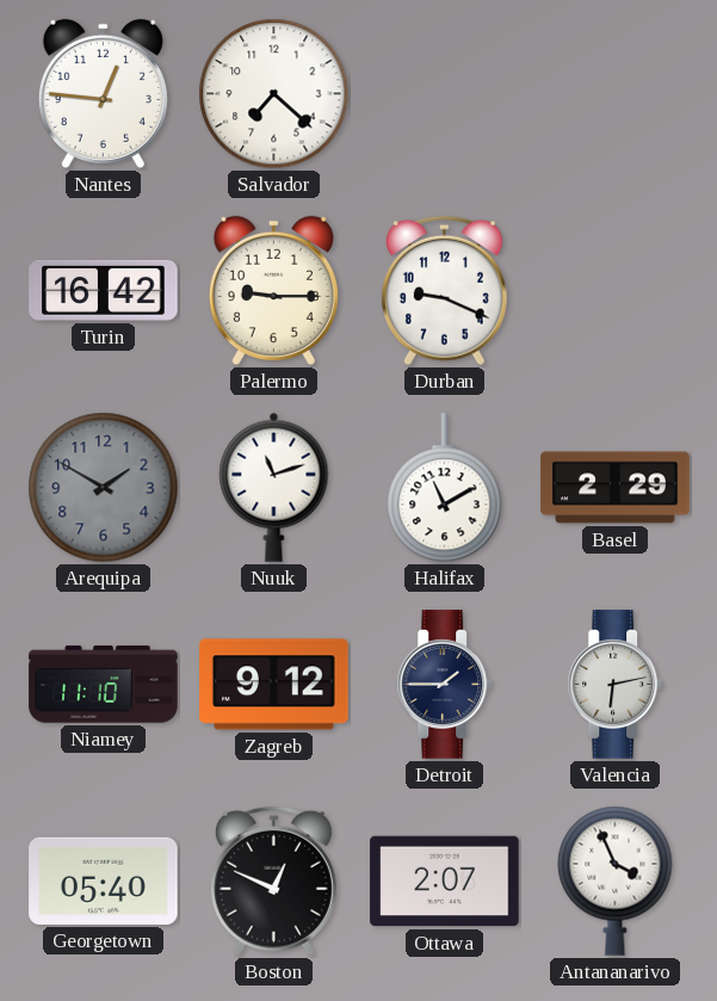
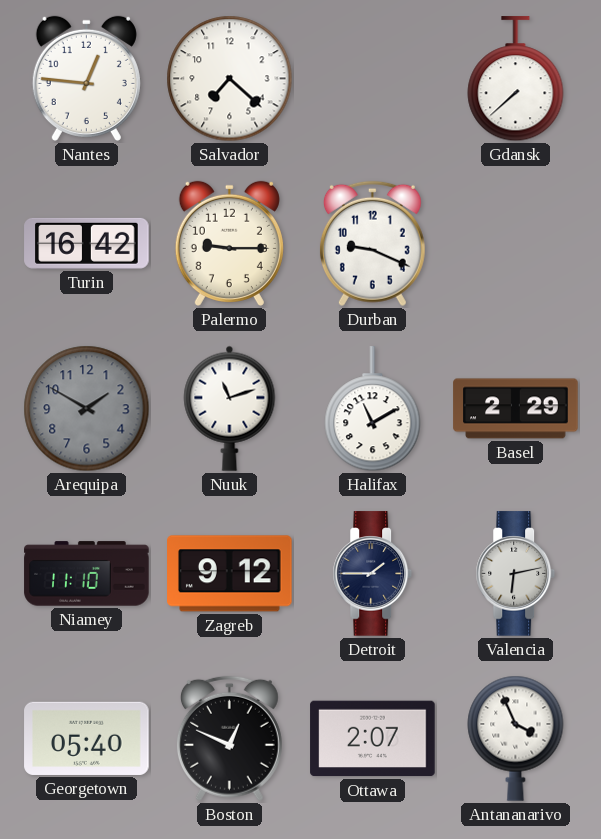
Gdansk: none -> 7:38 (516, 79)
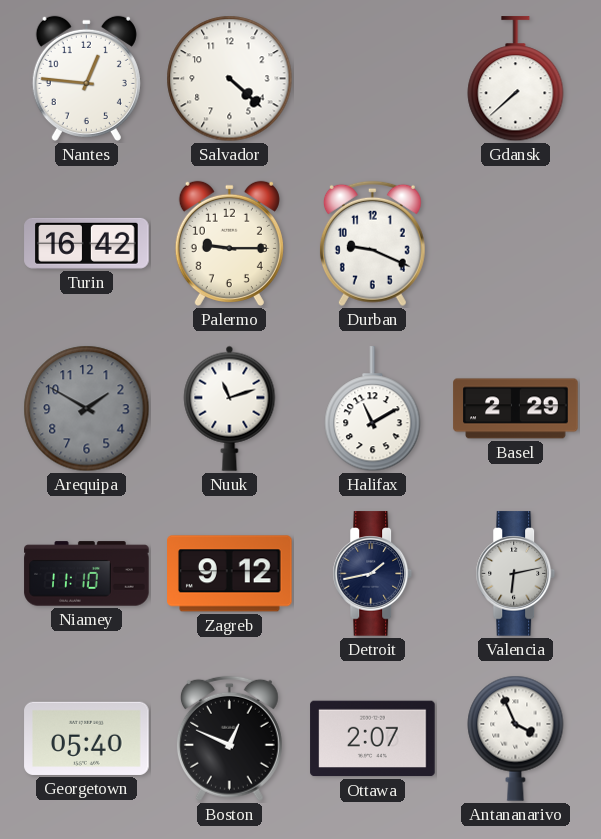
Salvador: 7:22 -> 4:22 (230, 79)
Detroit: 1:45 -> 1:43 (373, 574)
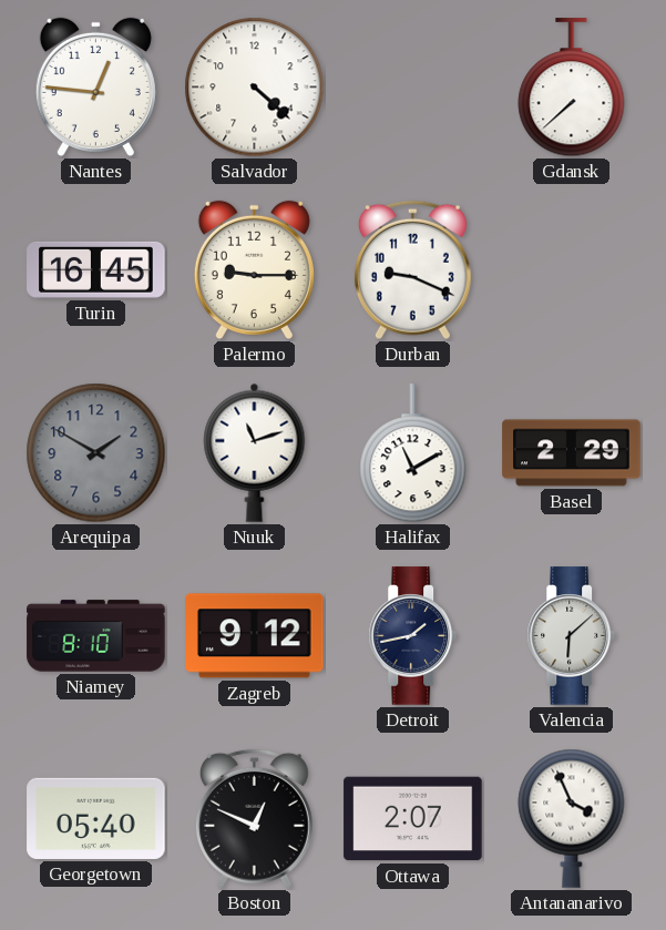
Turin: 16:42 -> 16:45 (96, 269)
Niamey: 11:10 -> 8:10 (96, 636)
Valencia: 6:13 -> 6:08 (572, 636)
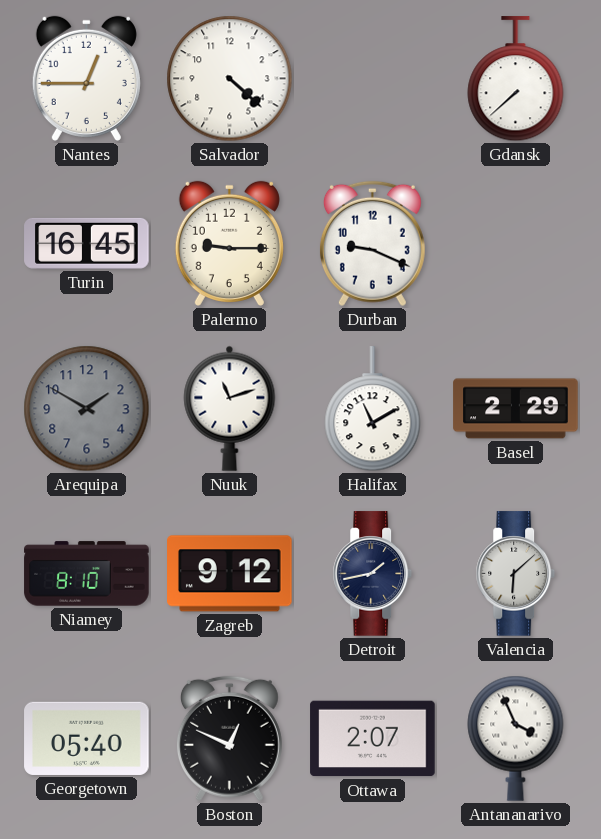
Nantes: 12:46 -> 12:45 (86, 78)
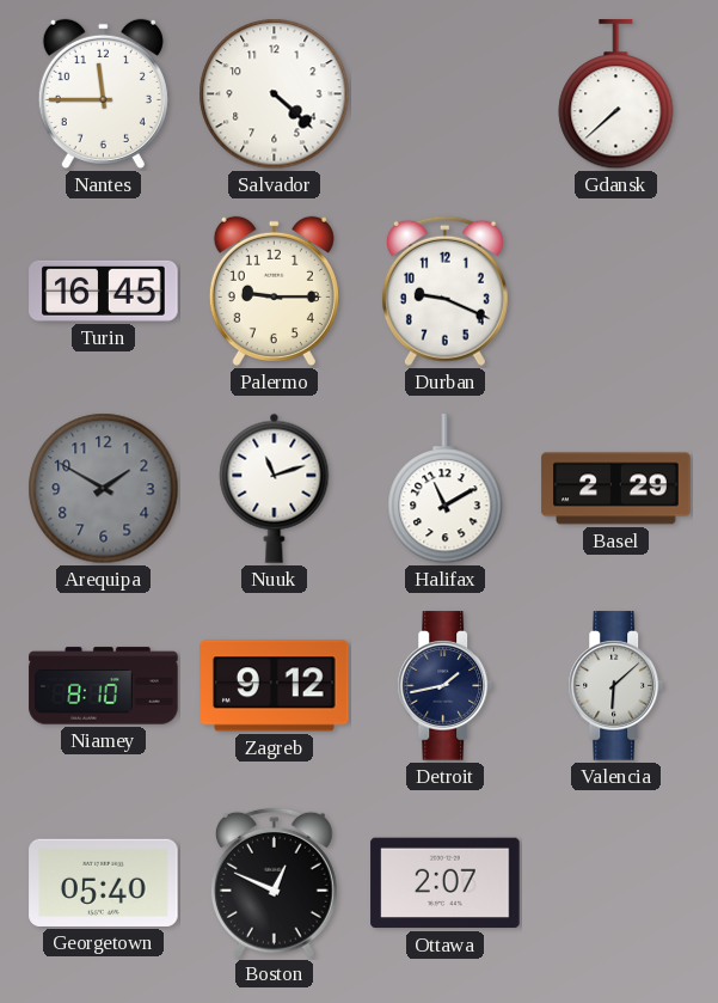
Nantes: 12:45 -> 11:45 (103, 93)
Antananarivo: 3:56 -> none (516, 738)
